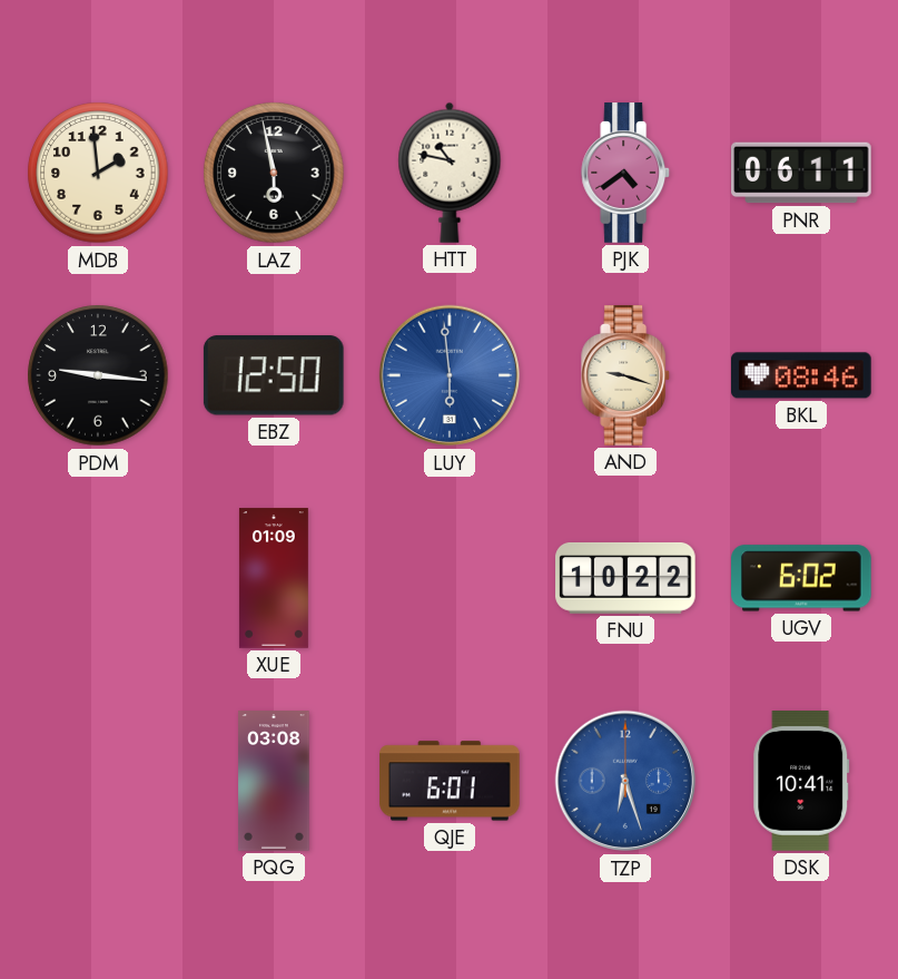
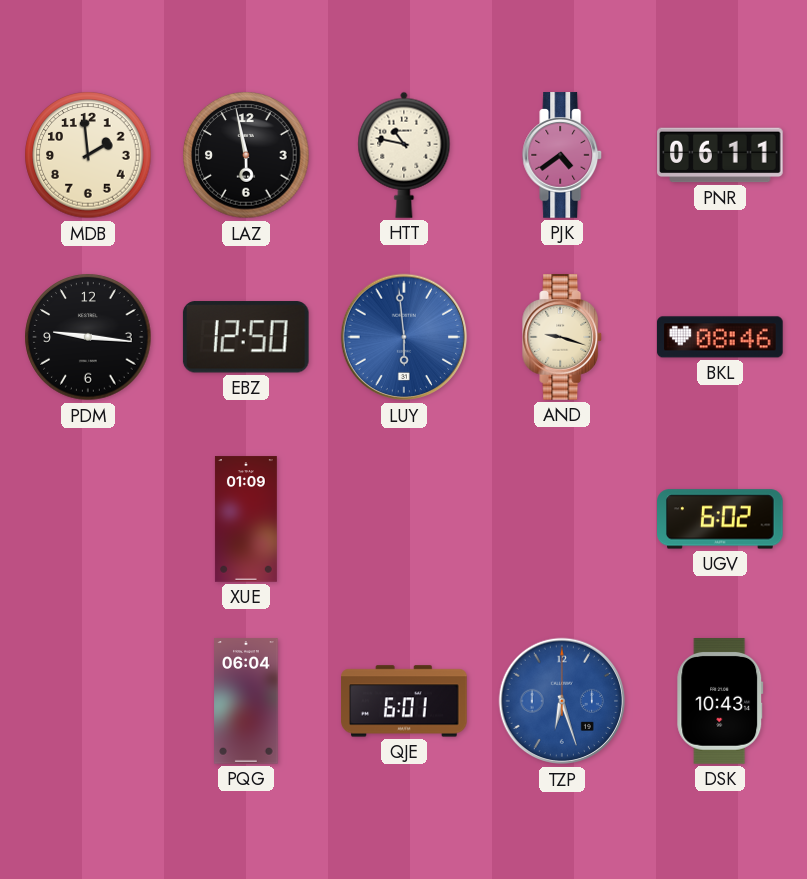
FNU: 10:22 -> none (625, 578)
PQG: 03:08 -> 06:04 (246, 701)
DSK: 10:41 -> 10:43 (720, 701)
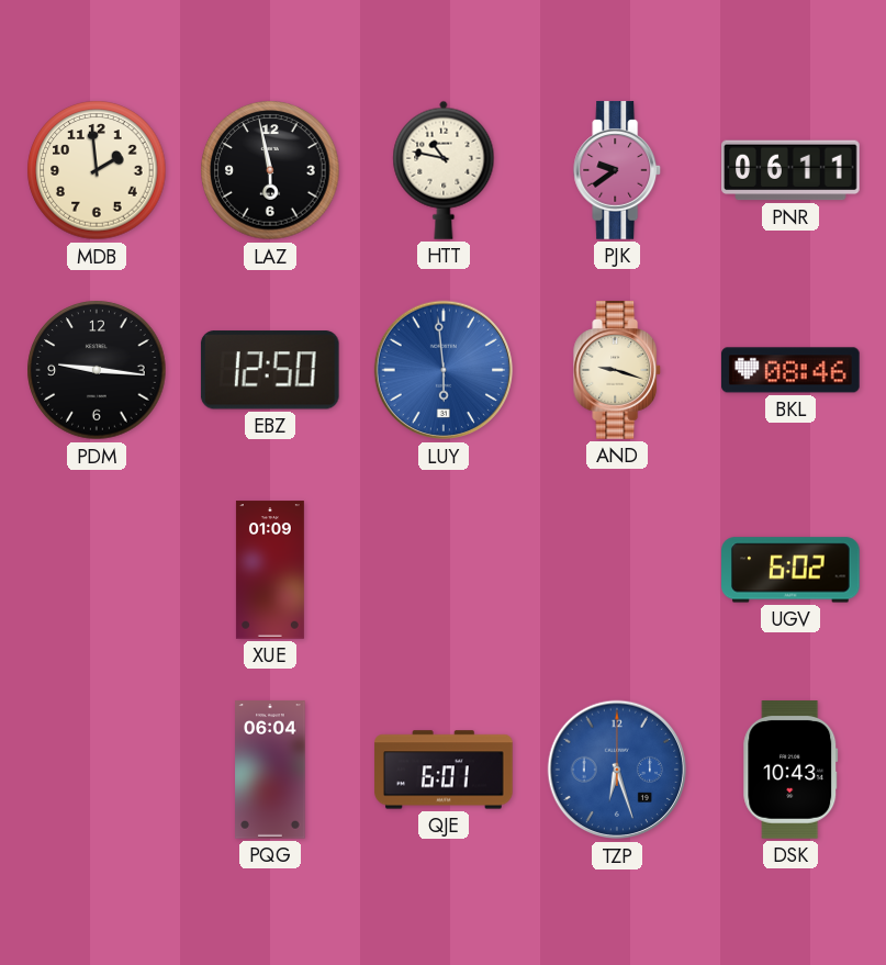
PJK: 4:39 -> 9:39 (618, 170)
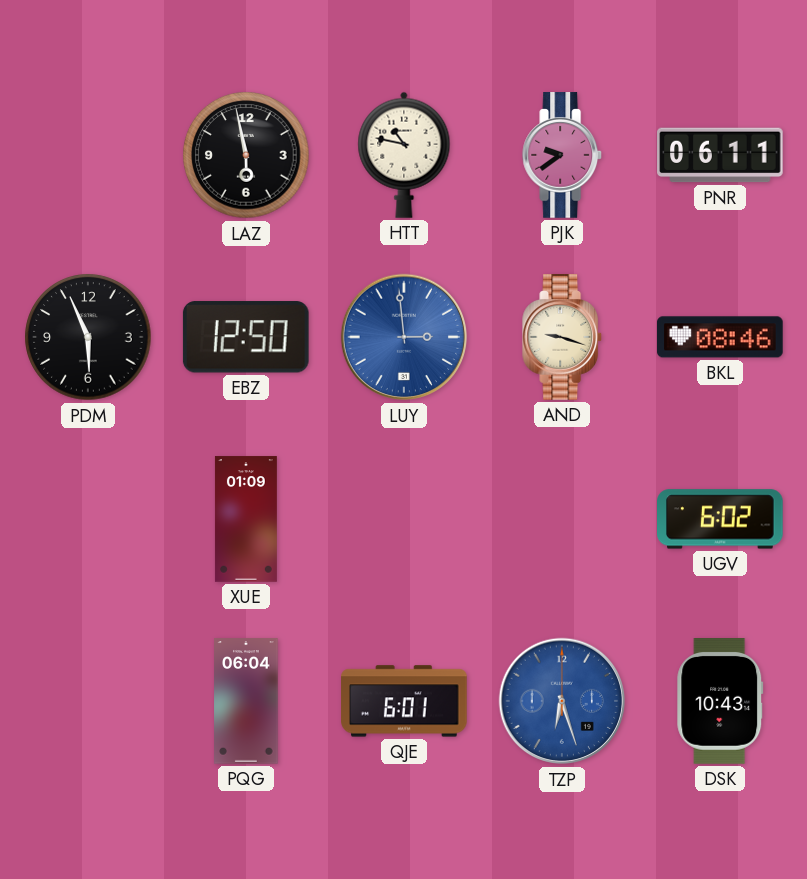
MDB: 1:59 -> none (97, 170)
PDM: 9:16 -> 5:56 (88, 337)
LUY: 5:59 -> 2:59 (404, 337)
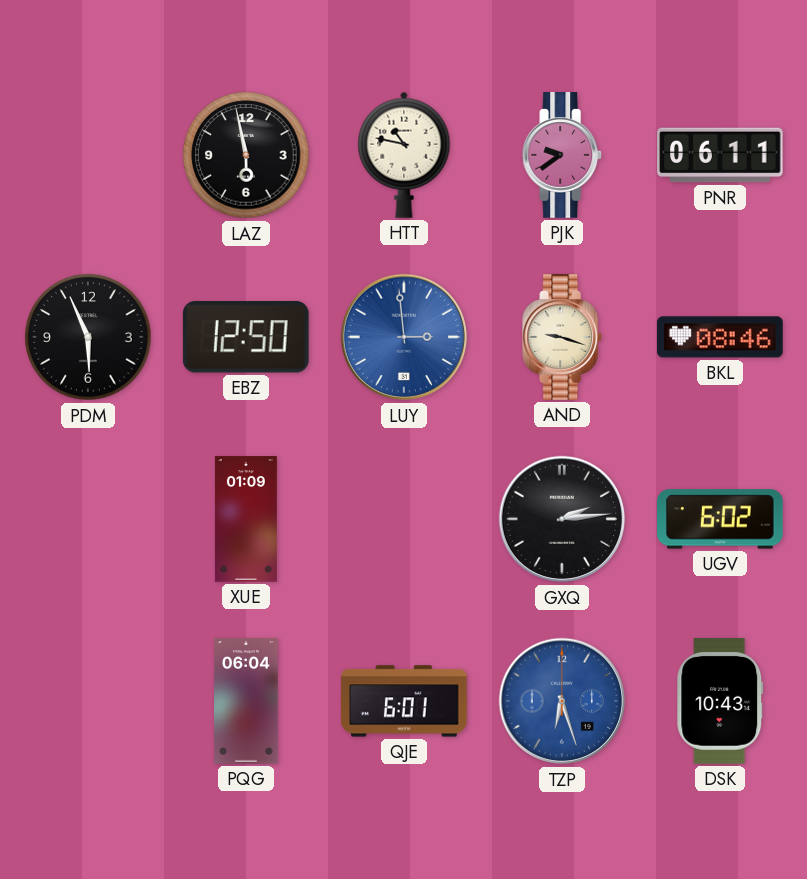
GXQ: none -> 2:14 (562, 519)
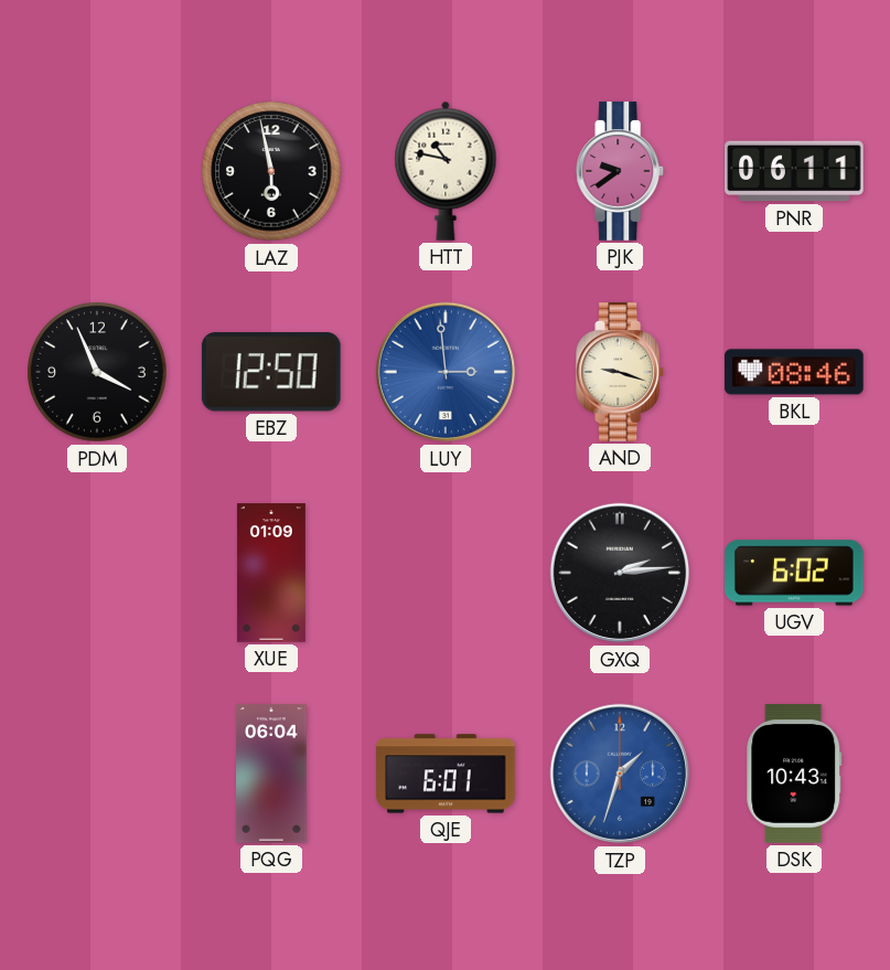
PDM: 5:56 -> 3:56 (97, 372)
TZP: 6:27 -> 1:33 (620, 774)
